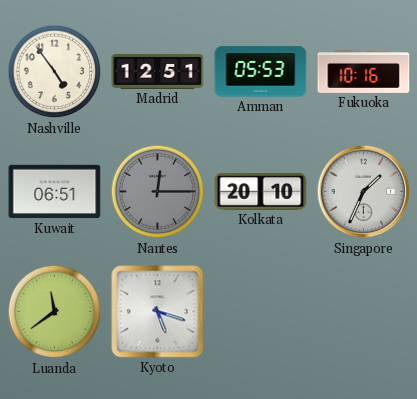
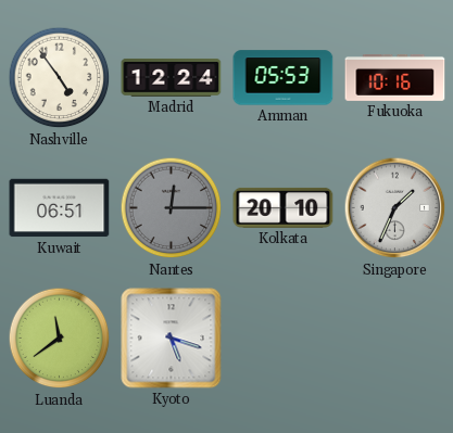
Madrid: 12:51 -> 12:24 (172, 77)
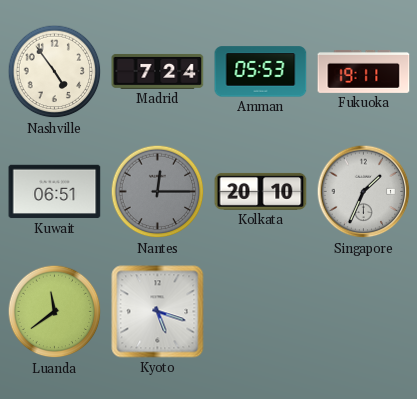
Madrid: 12:24 -> 7:24 (158, 71)
Fukuoka: 10:16 -> 19:11 (364, 71)
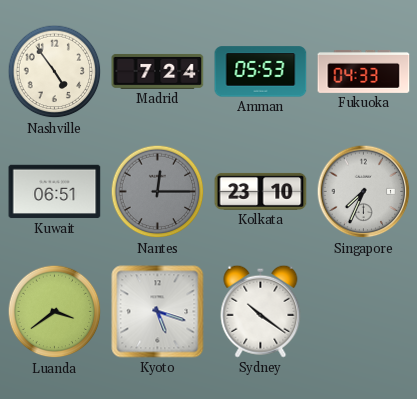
Fukuoka: 19:11 -> 04:33 (364, 71)
Kolkata: 20:10 -> 23:10 (261, 191)
Singapore: 1:34 -> 7:34 (364, 192)
Luanda: 11:39 -> 3:39 (55, 312)
Sydney: none -> 10:21 (261, 311)
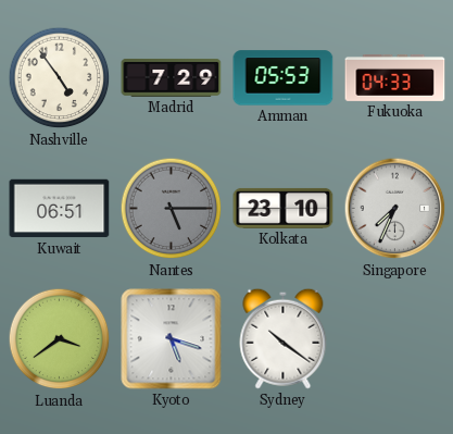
Madrid: 7:24 -> 7:29 (172, 77)
Nantes: 12:15 -> 5:15 (172, 209)
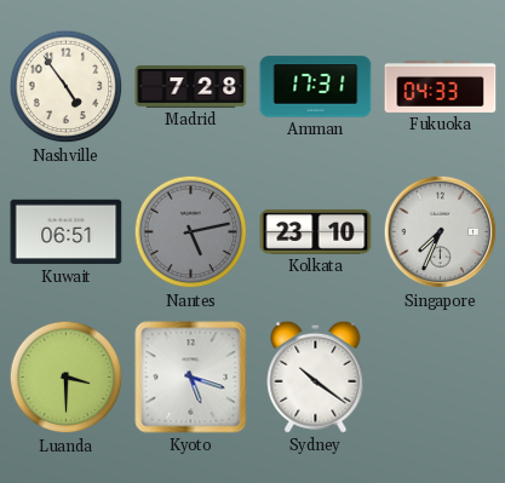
Madrid: 7:29 -> 7:28 (191, 86)
Amman: 05:53 -> 17:31 (316, 87)
Nantes: 5:15 -> 5:13 (191, 232)
Luanda: 3:39 -> 3:30 (67, 378)
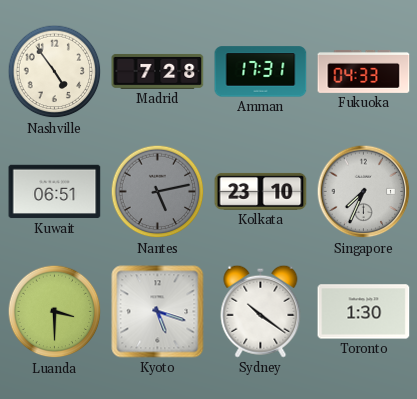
Toronto: none -> 1:30 (364, 312)
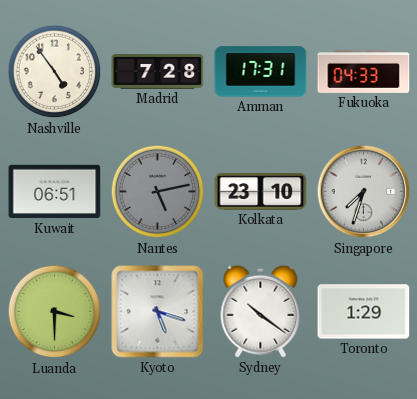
Singapore: 7:34 -> 7:33 (364, 192)
Toronto: 1:30 -> 1:29 (364, 312)
